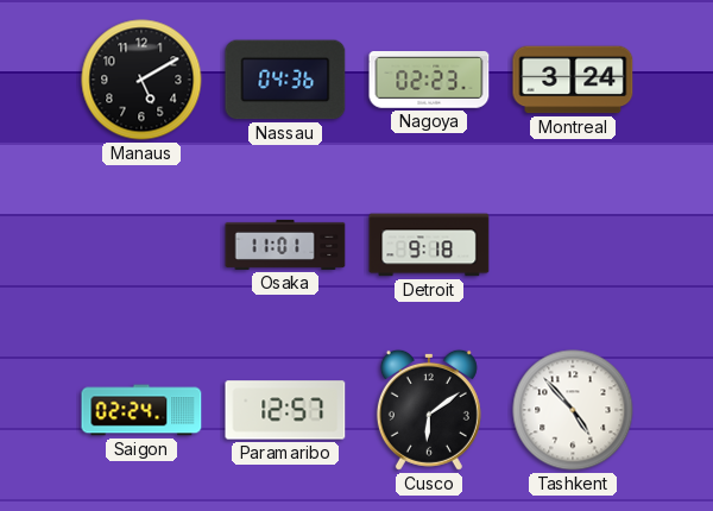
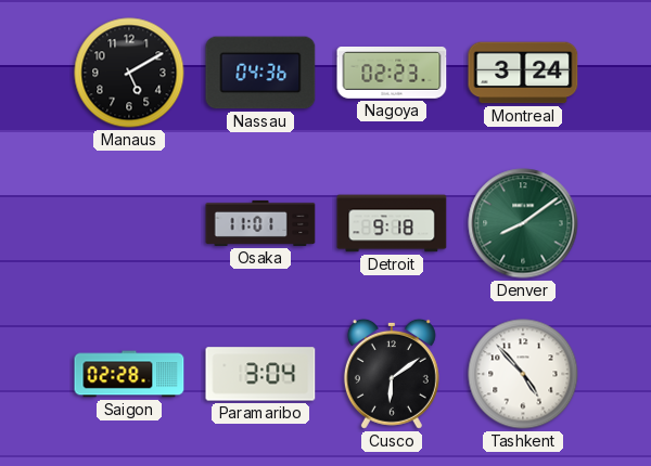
Denver: none -> 8:09 (523, 223)
Saigon: 02:24 -> 02:28 (129, 374)
Paramaribo: 12:57 -> 3:04 (260, 374)
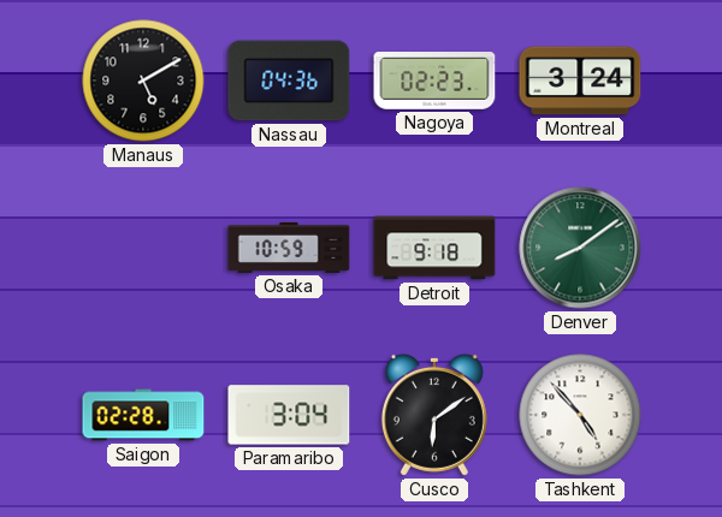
Osaka: 11:01 -> 10:59 (289, 248)
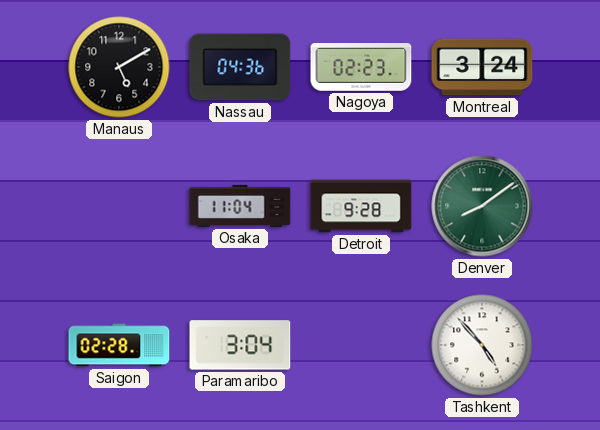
Osaka: 10:59 -> 11:04 (240, 206)
Detroit: 9:18 -> 9:28 (361, 206)
Cusco: 6:09 -> none (434, 415)
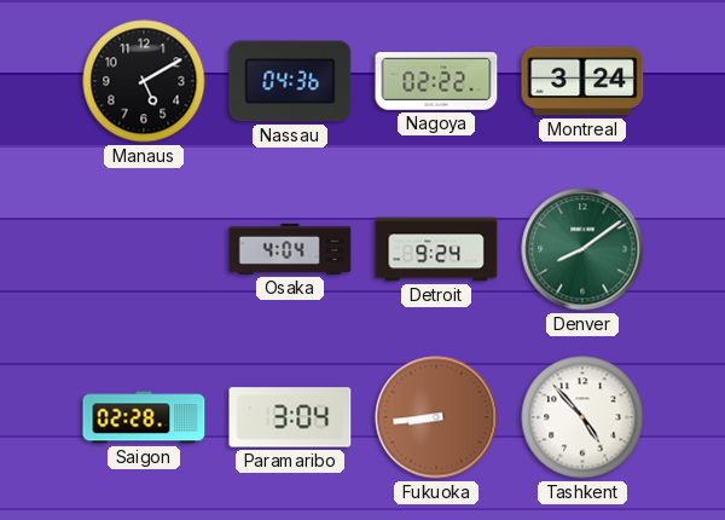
Nagoya: 02:23 -> 02:22 (436, 82)
Osaka: 11:04 -> 4:04 (290, 249)
Detroit: 9:28 -> 9:24 (436, 249)
Fukuoka: none -> 8:44 (436, 417)
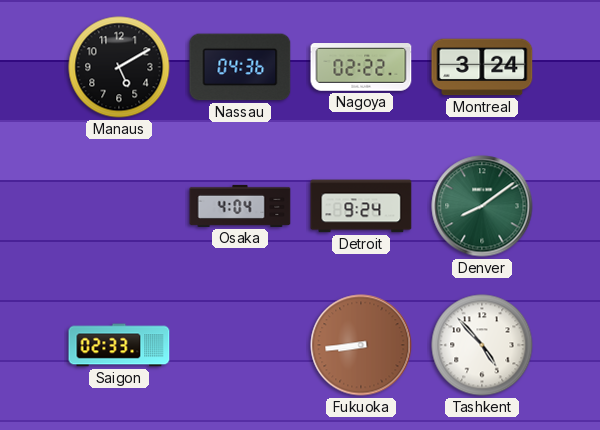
Saigon: 02:28 -> 02:33 (119, 345)
Paramaribo: 3:04 -> none (290, 417)
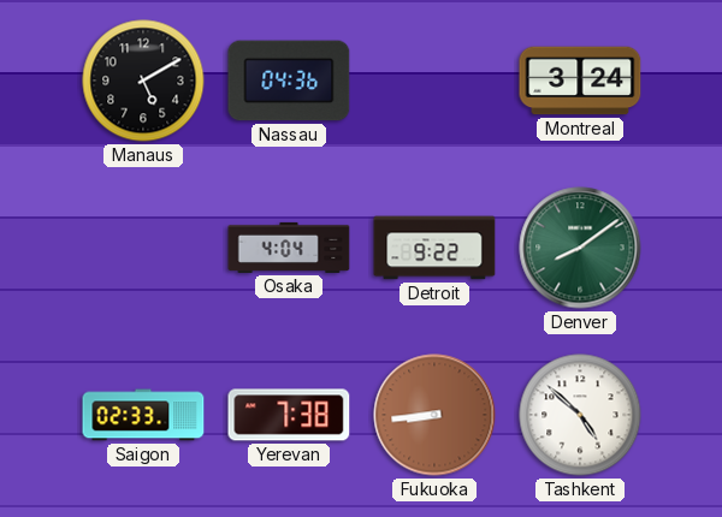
Nagoya: 02:22 -> none (361, 68)
Detroit: 9:24 -> 9:22 (434, 248)
Yerevan: none -> 7:38 (289, 415)
Tashkent: 4:53 -> 4:52 (580, 415)
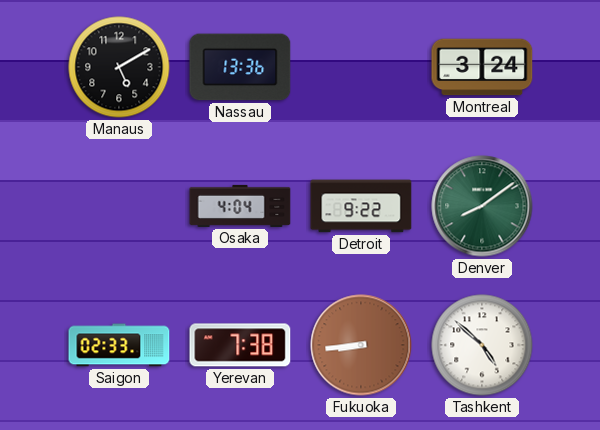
Nassau: 04:36 -> 13:36 (240, 67)
